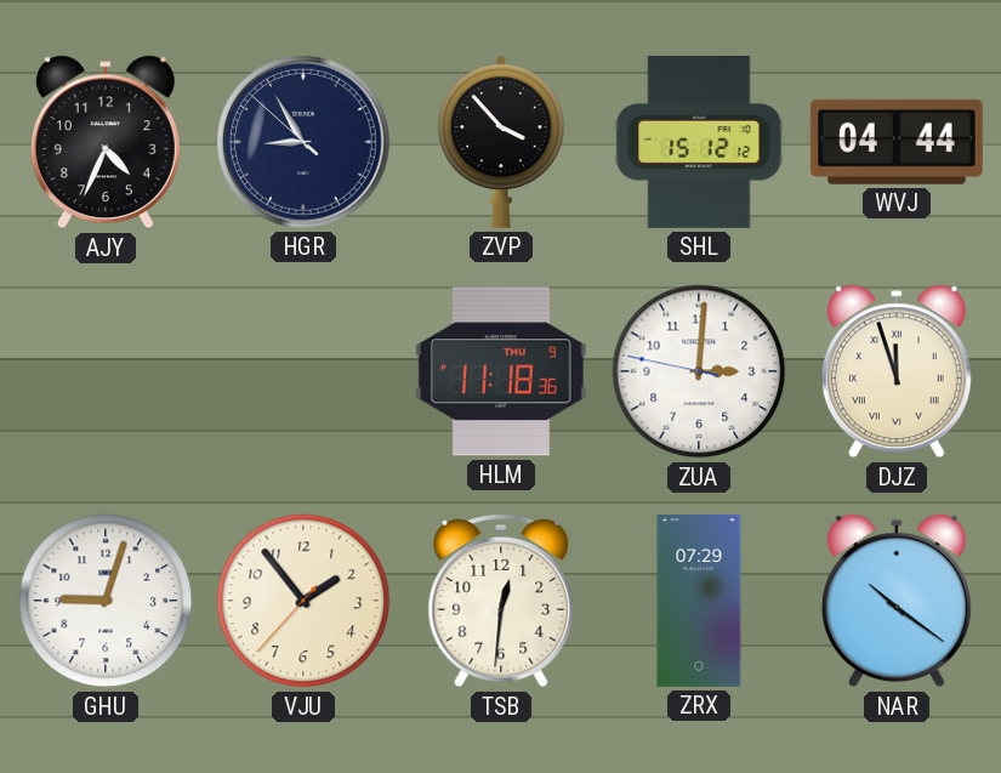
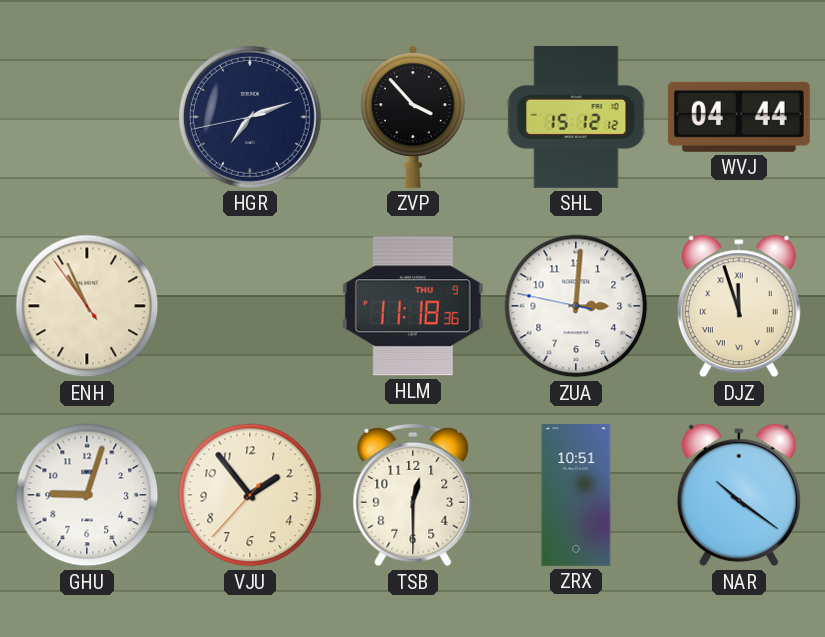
AJY: 4:34 -> none (106, 142)
HGR: 8:54 -> 7:11 (250, 117)
ENH: none -> 10:55 (87, 306)
TSB: 12:31 -> 12:30 (413, 495)
ZRX: 07:29 -> 10:51 (576, 495)
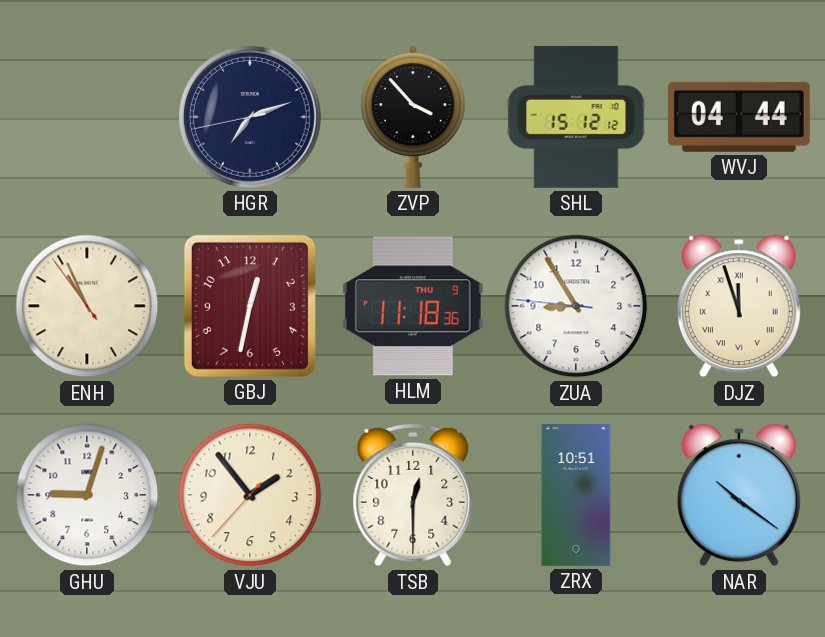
GBJ: none -> 12:32 (250, 306)
ZUA: 3:00 -> 8:54 (576, 306)
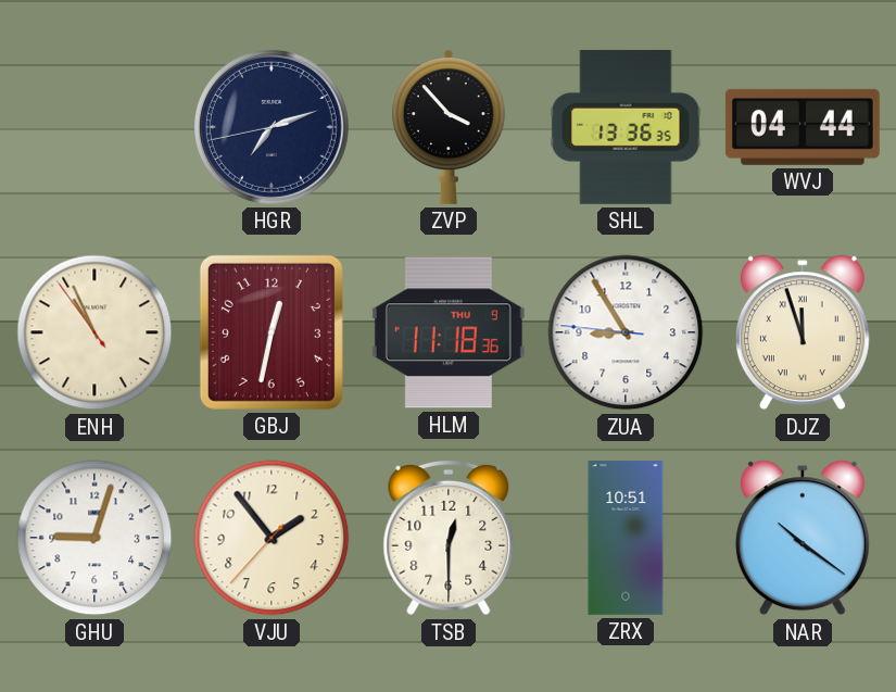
SHL: 15:12 -> 13:36 (626, 127)
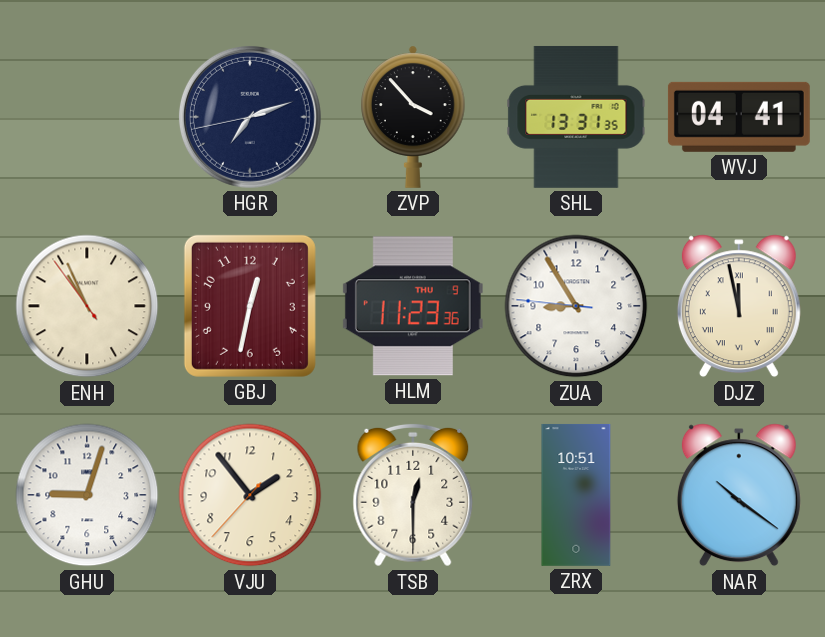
SHL: 13:36 -> 13:31 (576, 117)
WVJ: 04:44 -> 04:41 (739, 117)
HLM: 11:18 -> 11:23 (413, 306)
DJZ: 11:57 -> 11:58 (739, 306)
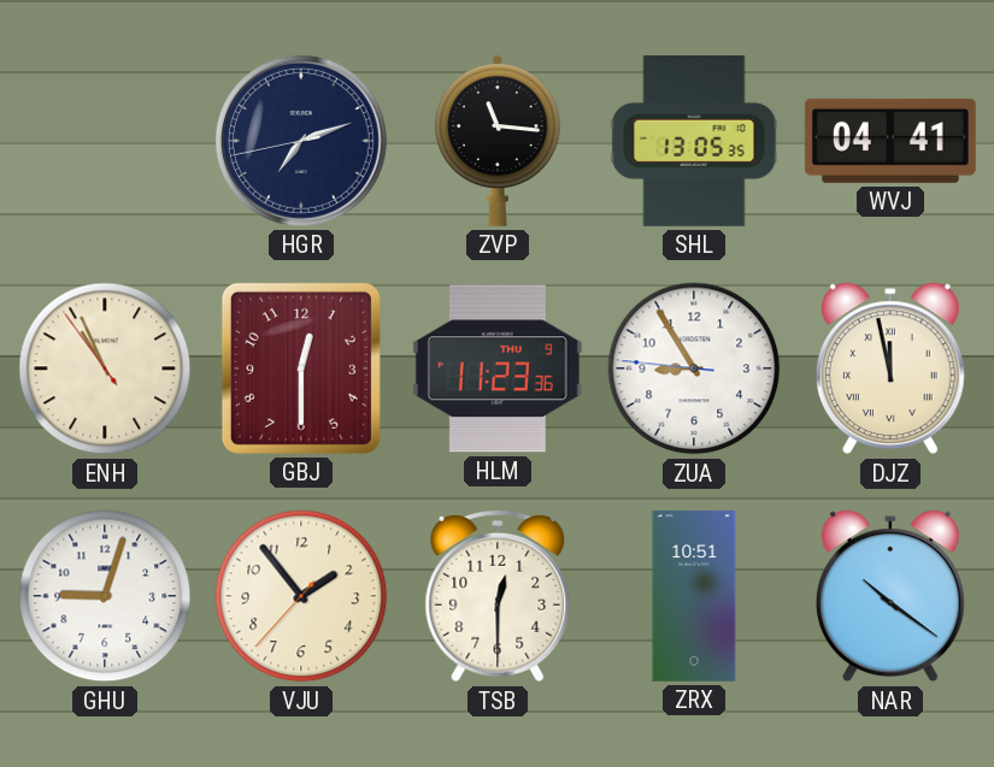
ZVP: 3:53 -> 11:16 (498, 141)
SHL: 13:31 -> 13:05 (694, 141)
GBJ: 12:32 -> 12:30 (301, 368)
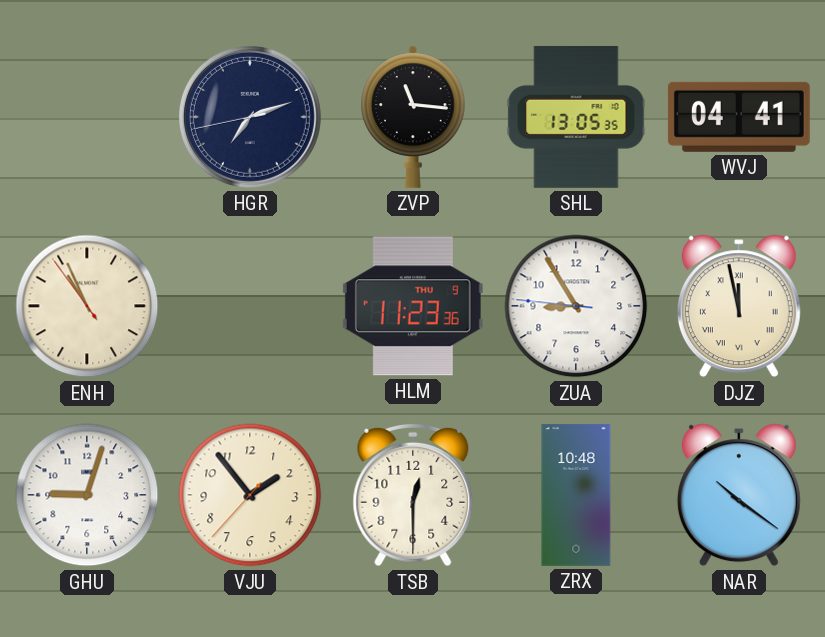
GBJ: 12:30 -> none (301, 368)
ZRX: 10:51 -> 10:48 (576, 495)
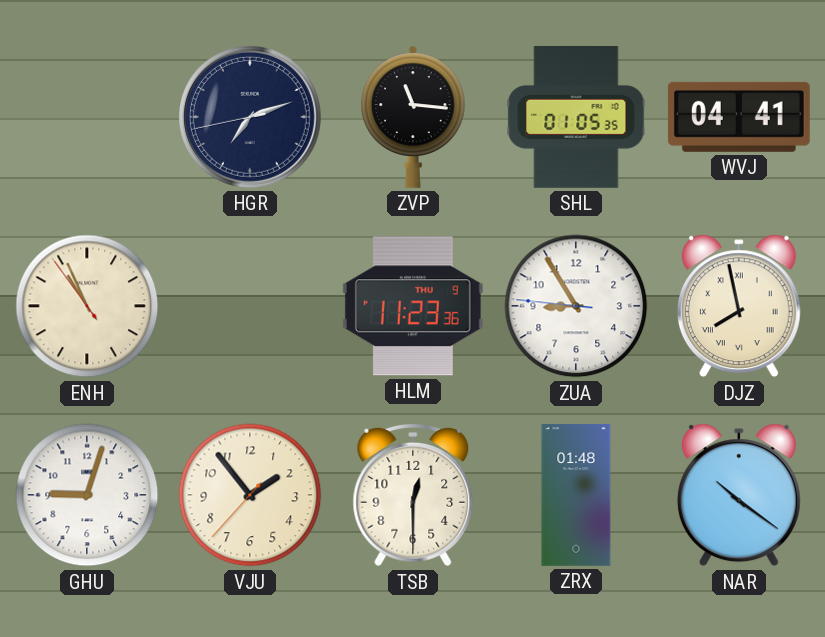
SHL: 13:05 -> 01:05 (576, 117)
DJZ: 11:58 -> 7:58 (739, 306)
ZRX: 10:48 -> 01:48 (576, 495)
